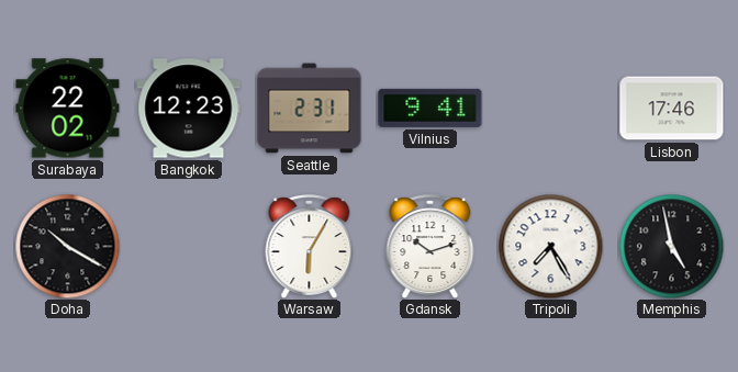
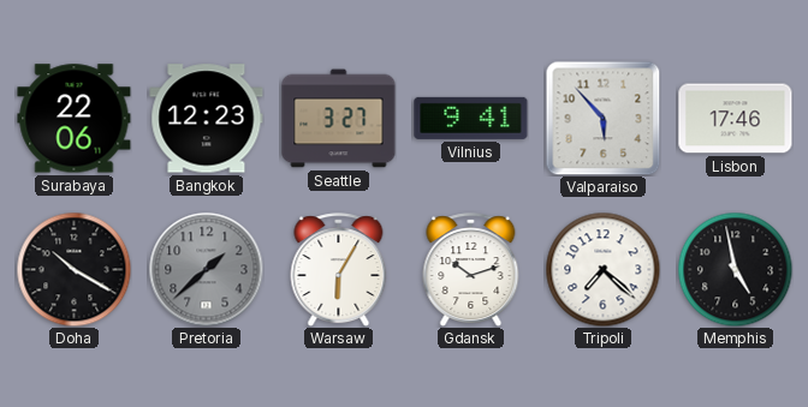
Surabaya: 22:02 -> 22:06 (75, 119)
Seattle: 2:31 -> 3:27 (339, 119)
Valparaiso: none -> 5:53 (602, 118)
Pretoria: none -> 1:38 (206, 269)
Tripoli: 7:25 -> 7:22 (602, 269)
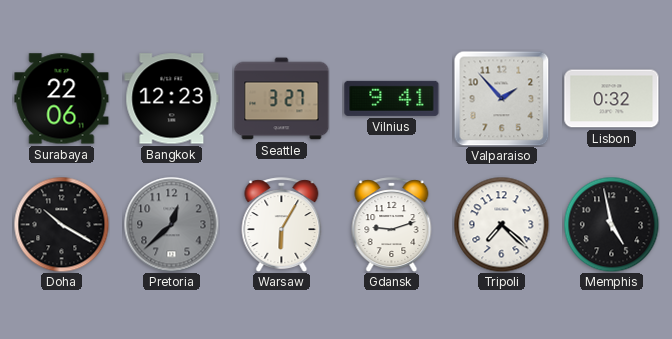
Valparaiso: 5:53 -> 1:53 (501, 98)
Lisbon: 17:46 -> 0:32 (612, 99)
Pretoria: 1:38 -> 12:38 (171, 224)
Gdansk: 10:12 -> 9:12 (392, 225)
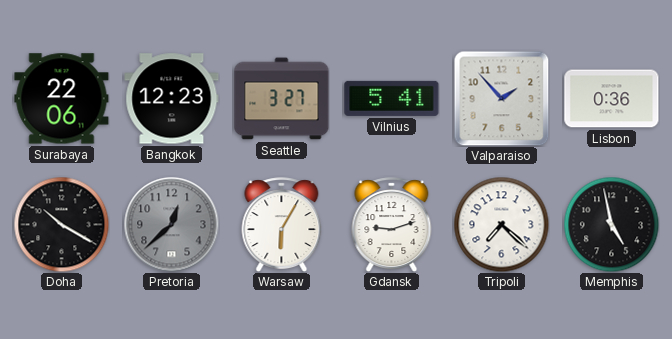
Vilnius: 9:41 -> 5:41 (392, 98)
Lisbon: 0:32 -> 0:36 (612, 99)
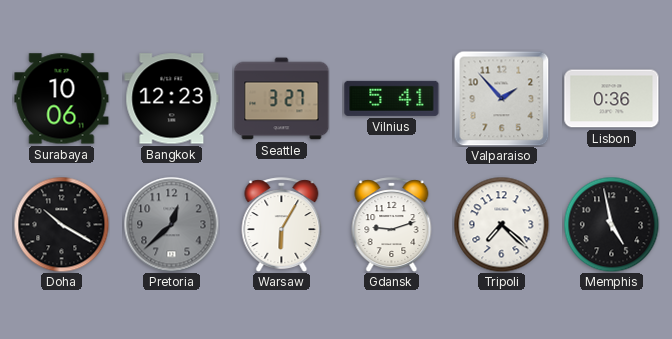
Surabaya: 22:06 -> 10:06 (62, 99)
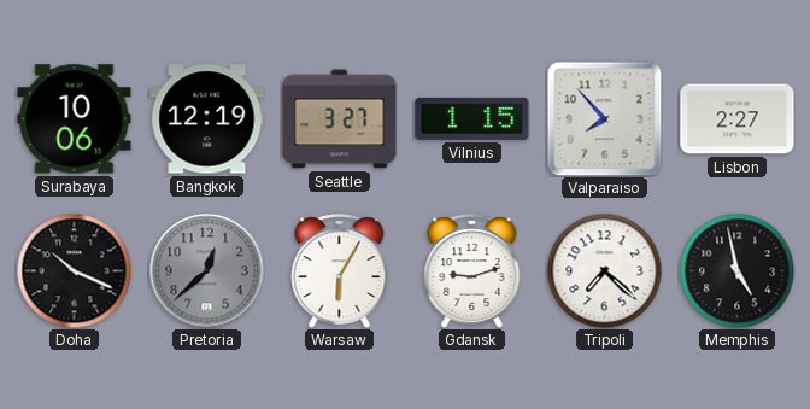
Bangkok: 12:23 -> 12:19 (207, 119)
Vilnius: 5:41 -> 1:15 (472, 118)
Valparaiso: 1:53 -> 7:53 (604, 118)
Lisbon: 0:36 -> 2:27 (738, 119)
Doha: 10:20 -> 10:19 (74, 270)
